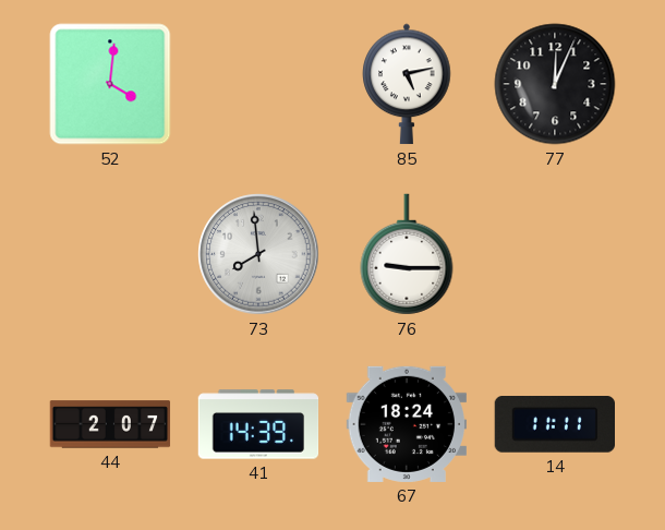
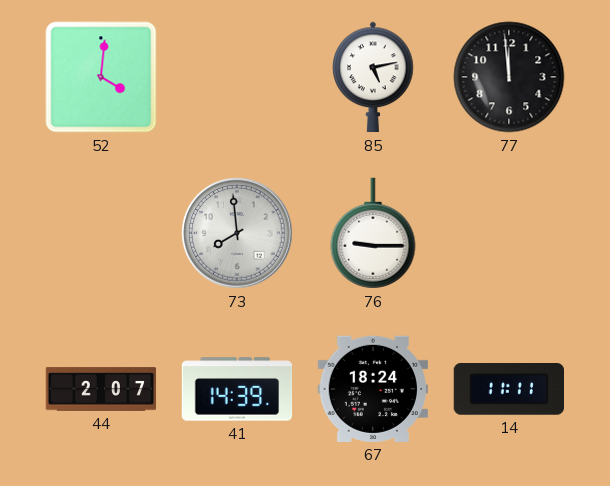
77: 12:04 -> 11:59 (509, 77)
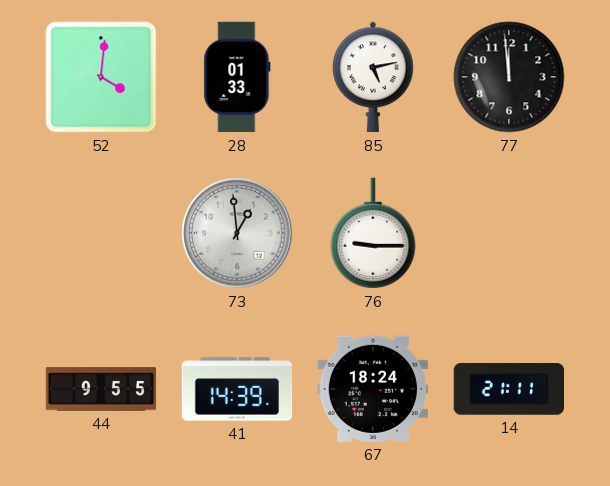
28: none -> 01:33 (237, 77)
73: 7:59 -> 12:59 (237, 233)
44: 2:07 -> 9:55 (101, 389)
14: 11:11 -> 21:11 (508, 390)
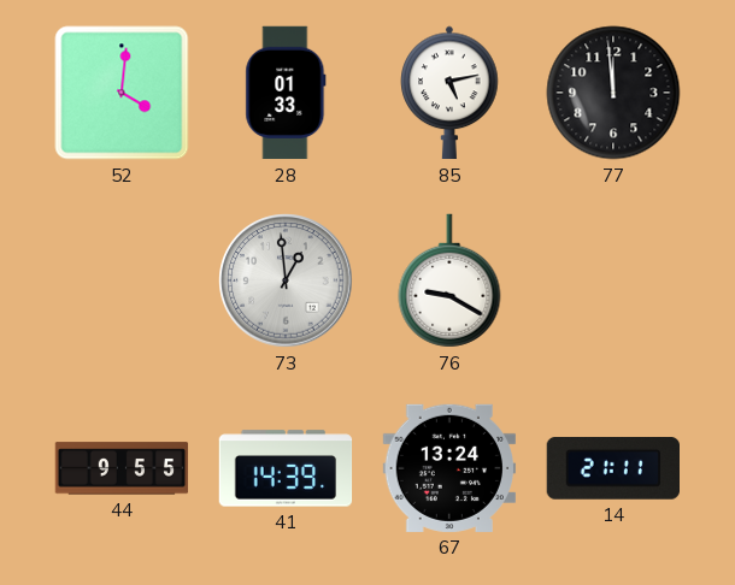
76: 9:15 -> 9:20 (449, 280)
67: 18:24 -> 13:24 (448, 468)
